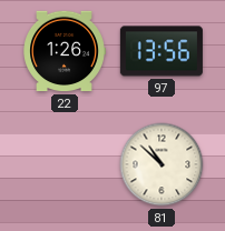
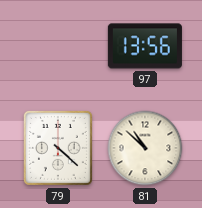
22: 1:26 -> none (65, 51)
79: none -> 4:22 (58, 148)
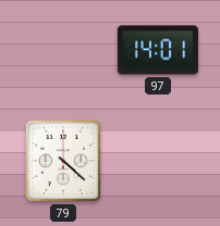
97: 13:56 -> 14:01 (158, 50)
81: 10:52 -> none (145, 148)
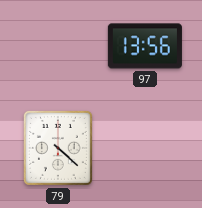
97: 14:01 -> 13:56 (145, 46)
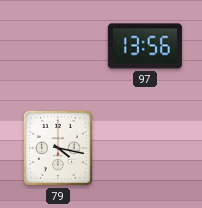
79: 4:22 -> 4:17 (58, 148)
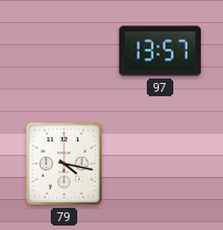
97: 13:56 -> 13:57 (160, 51)
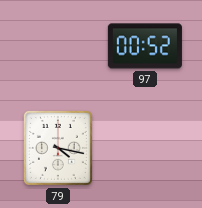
97: 13:57 -> 00:52 (145, 46)
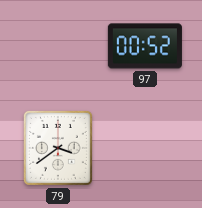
79: 4:17 -> 3:39 (58, 148)
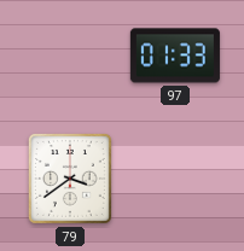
97: 00:52 -> 01:33 (175, 56)
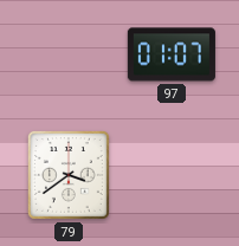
97: 01:33 -> 01:07 (172, 54)
